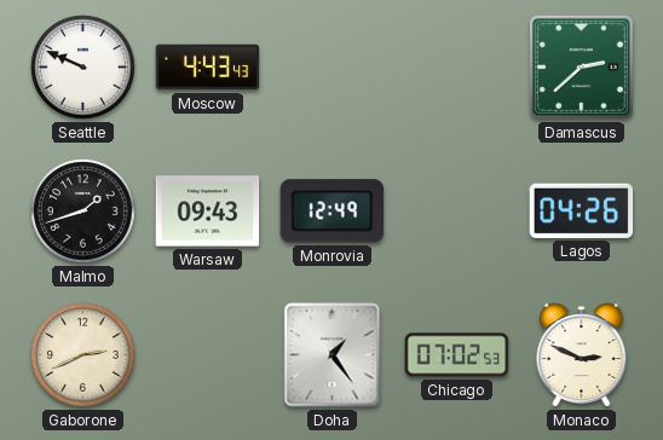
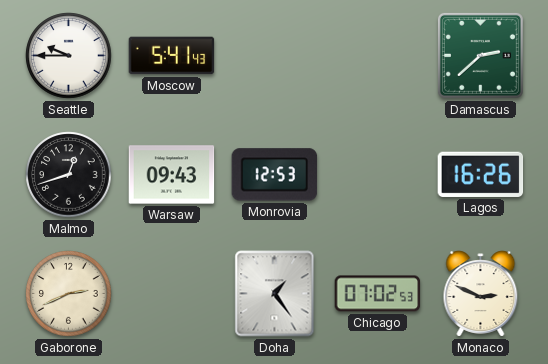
Seattle: 9:49 -> 9:45 (69, 56)
Moscow: 4:43 -> 5:41 (172, 56)
Malmo: 1:42 -> 12:42 (69, 175)
Monrovia: 12:49 -> 12:53 (275, 175)
Lagos: 04:26 -> 16:26 (481, 174)
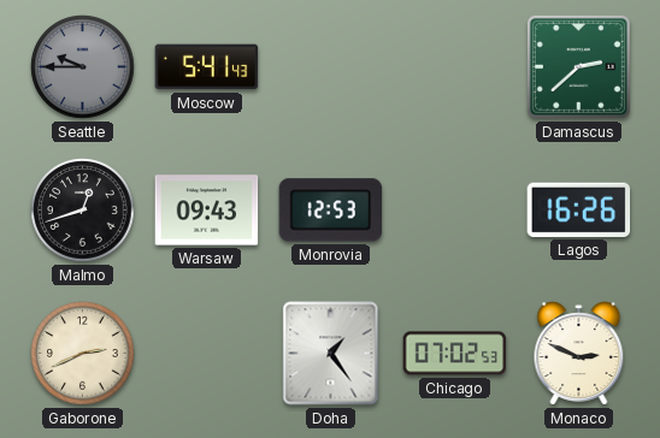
Seattle dial: white -> grey (83, 67)
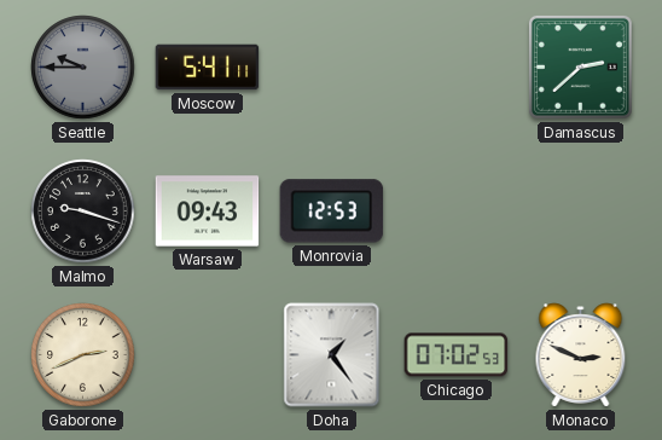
Moscow: 5:41:43 -> 5:41:11 (208, 68)
Malmo: 12:42 -> 9:18 (83, 212)
Lagos: 16:26 -> none (579, 209)
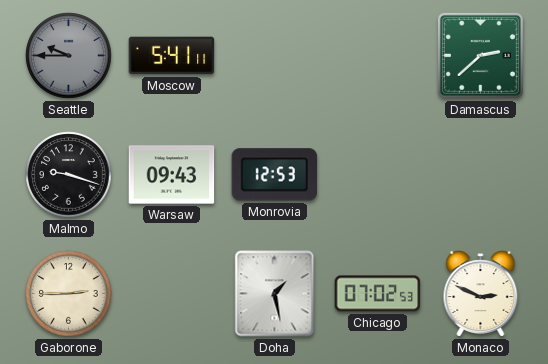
Gaborone: 2:41 -> 2:45 (69, 294)
Doha: 1:24 -> 1:28 (275, 294)
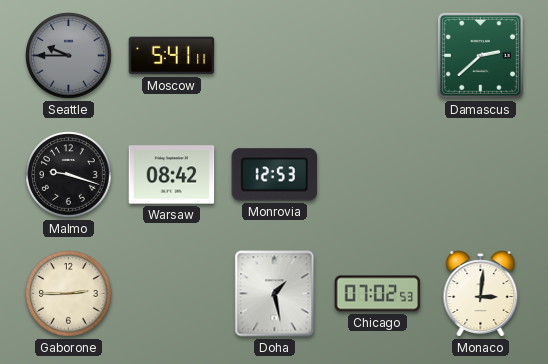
Warsaw: 09:43 -> 08:42 (172, 175)
Monaco: 2:49 -> 3:01 (481, 294)
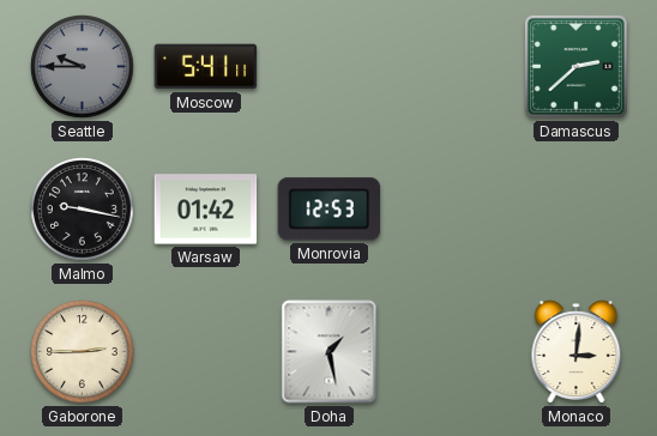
Malmo: 9:18 -> 9:17 (83, 210)
Warsaw: 08:42 -> 01:42 (206, 210)
Chicago: 07:02 -> none (378, 294)
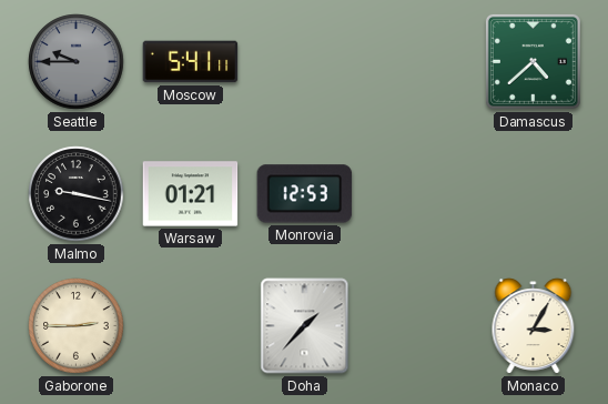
Damascus: 2:38 -> 4:38 (533, 61)
Warsaw: 01:42 -> 01:21 (191, 194)
Doha: 1:28 -> 1:37 (305, 326)
Monaco: 3:01 -> 3:05 (534, 326)
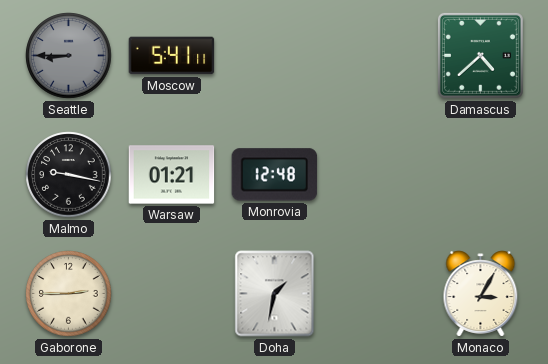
Seattle: 9:45 -> 8:45 (69, 56)
Monrovia: 12:53 -> 12:48 (275, 175)
Doha: 1:37 -> 1:32 (275, 294)
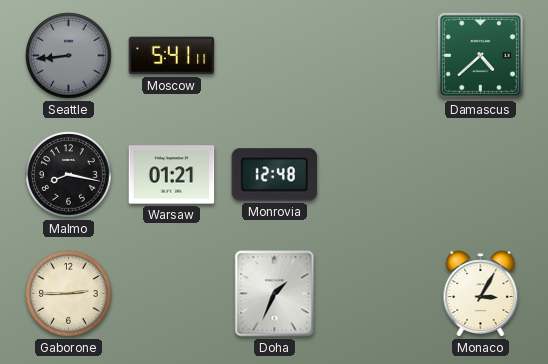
Seattle: 8:45 -> 8:44 (69, 56)
Malmo: 9:17 -> 8:17 (69, 175)
Doha: 1:32 -> 1:34 (275, 294)
